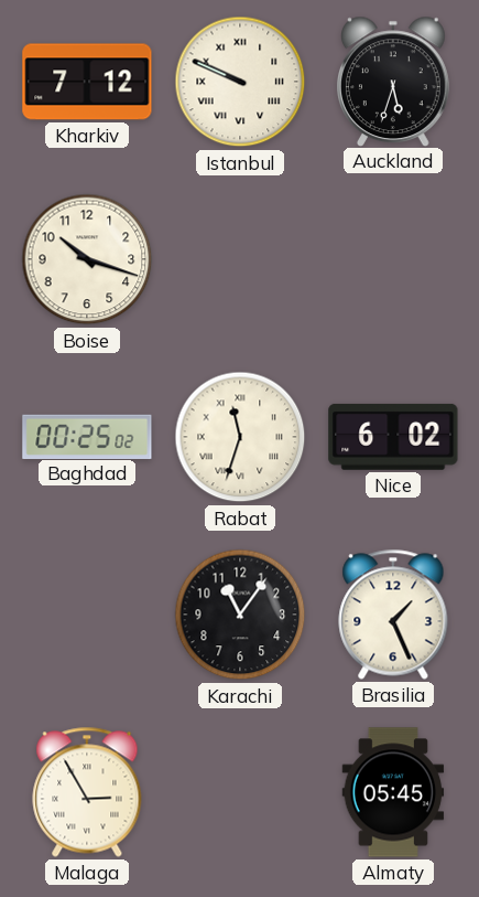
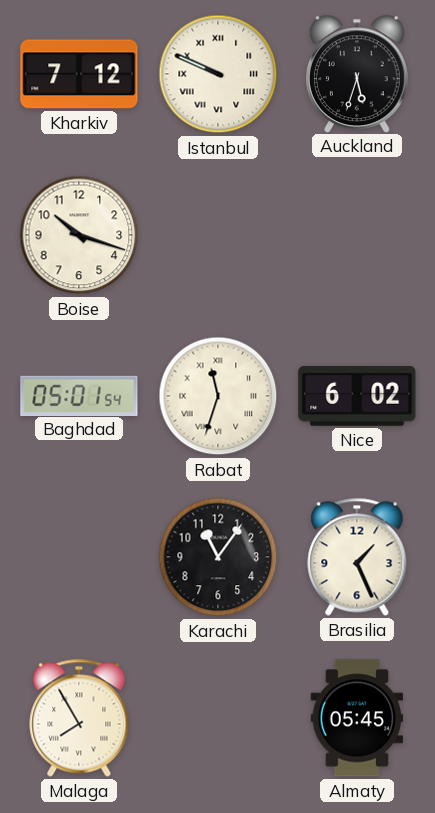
Baghdad: 00:25 -> 05:01 (79, 395)
Malaga: 2:55 -> 7:55 (79, 718)
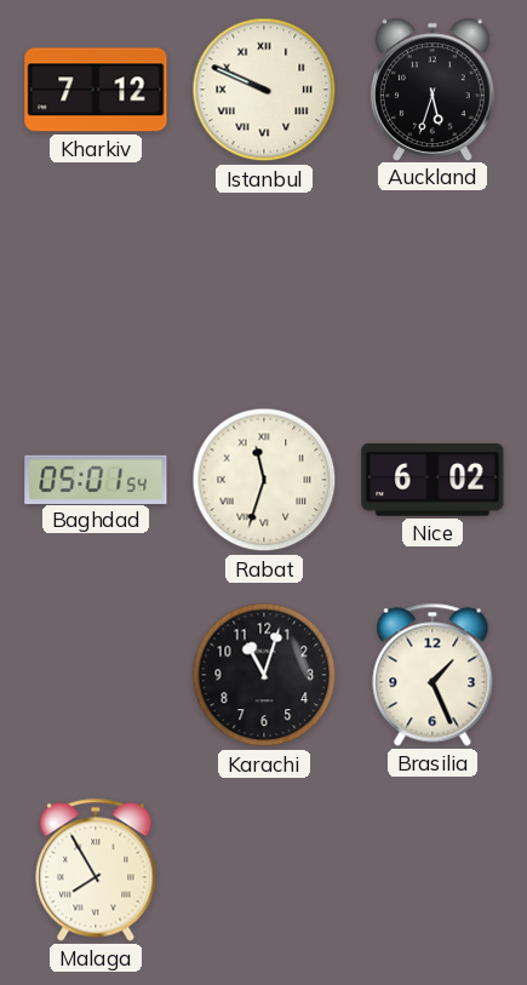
Boise: 10:18 -> none (79, 235)
Karachi: 11:06 -> 11:03 (264, 675)
Almaty: 05:45 -> none (357, 718)
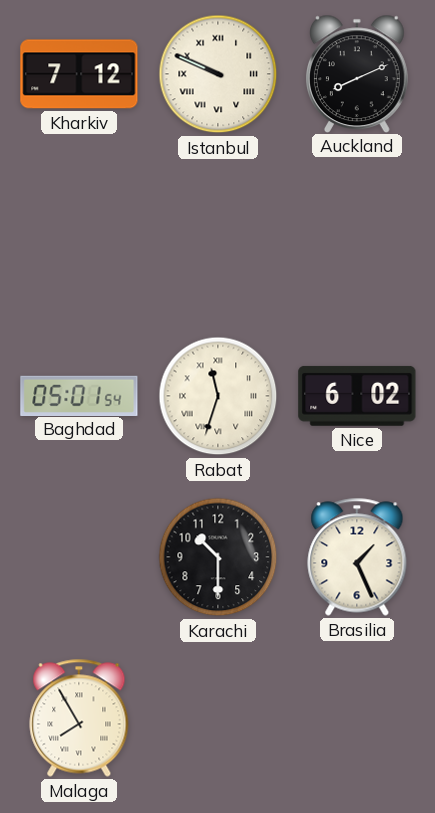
Auckland: 5:33 -> 8:11 (358, 73)
Karachi: 11:03 -> 10:30 (218, 557)
